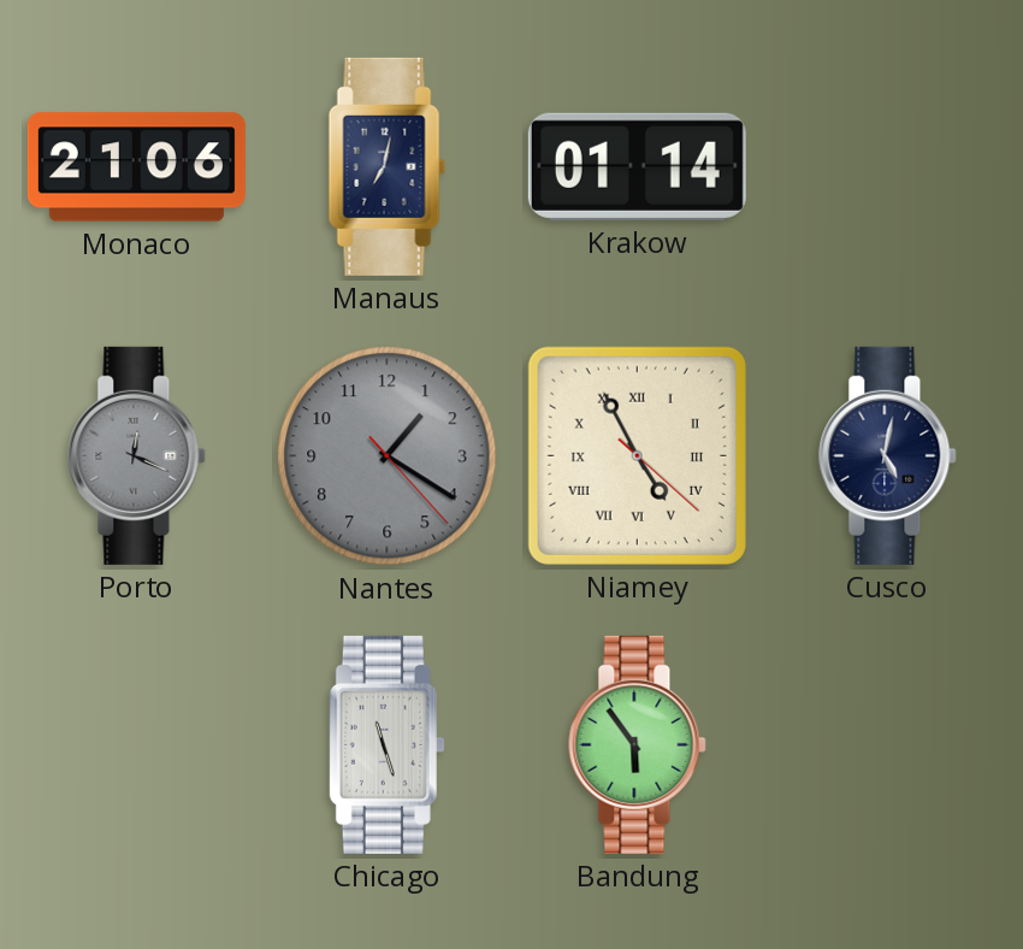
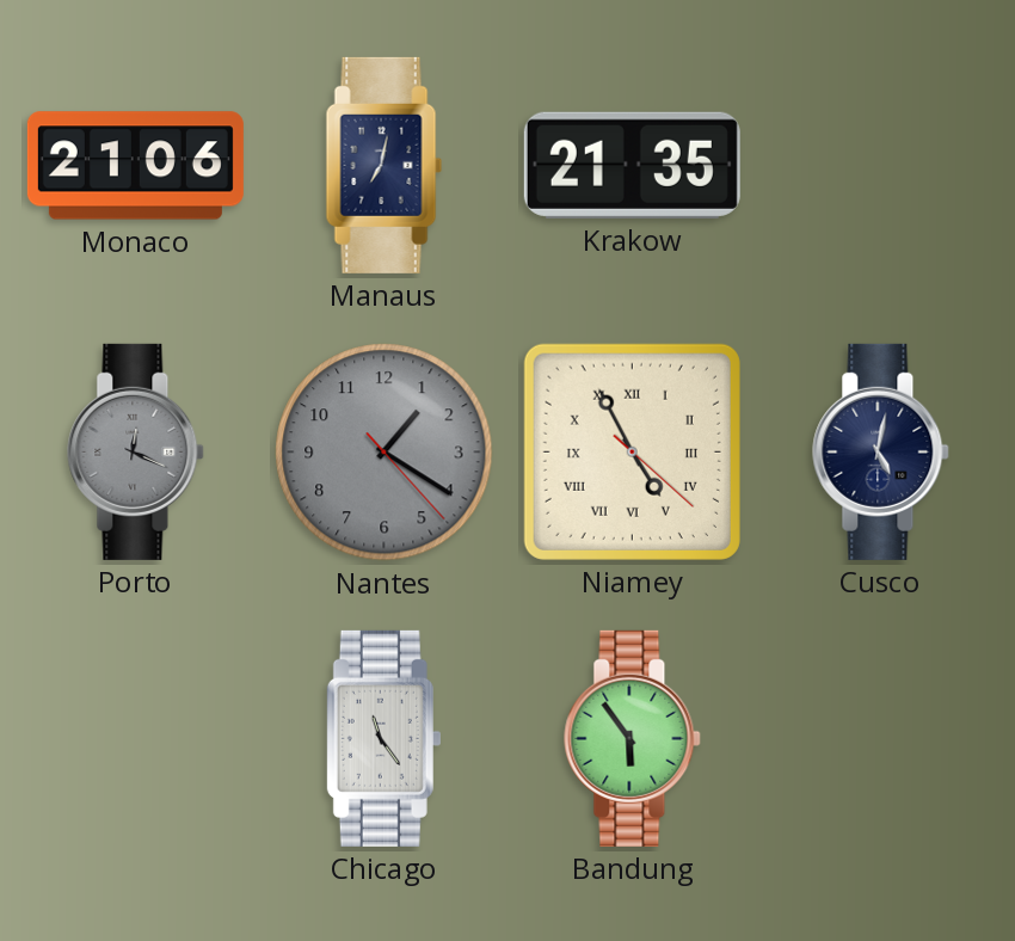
Krakow: 01:14 -> 21:35 (632, 165)
Chicago: 11:27 -> 11:24 (383, 738)
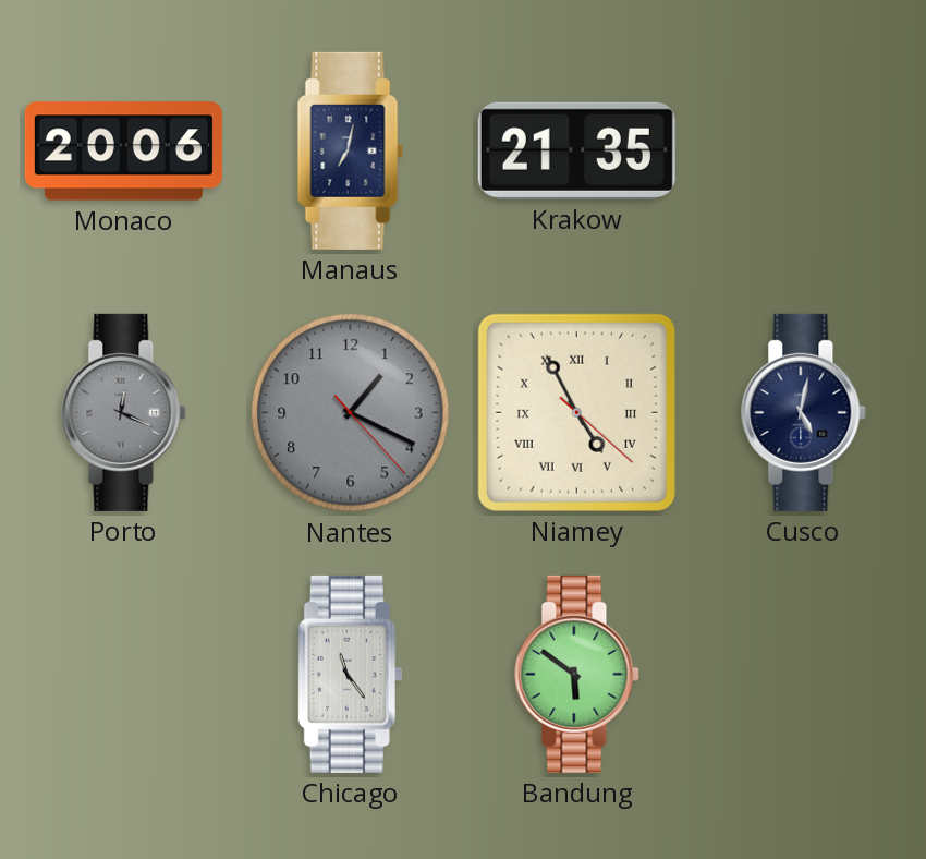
Monaco: 21:06 -> 20:06 (123, 152)
Nantes: 1:20 -> 1:19 (351, 413)
Bandung: 5:54 -> 5:51 (577, 674)
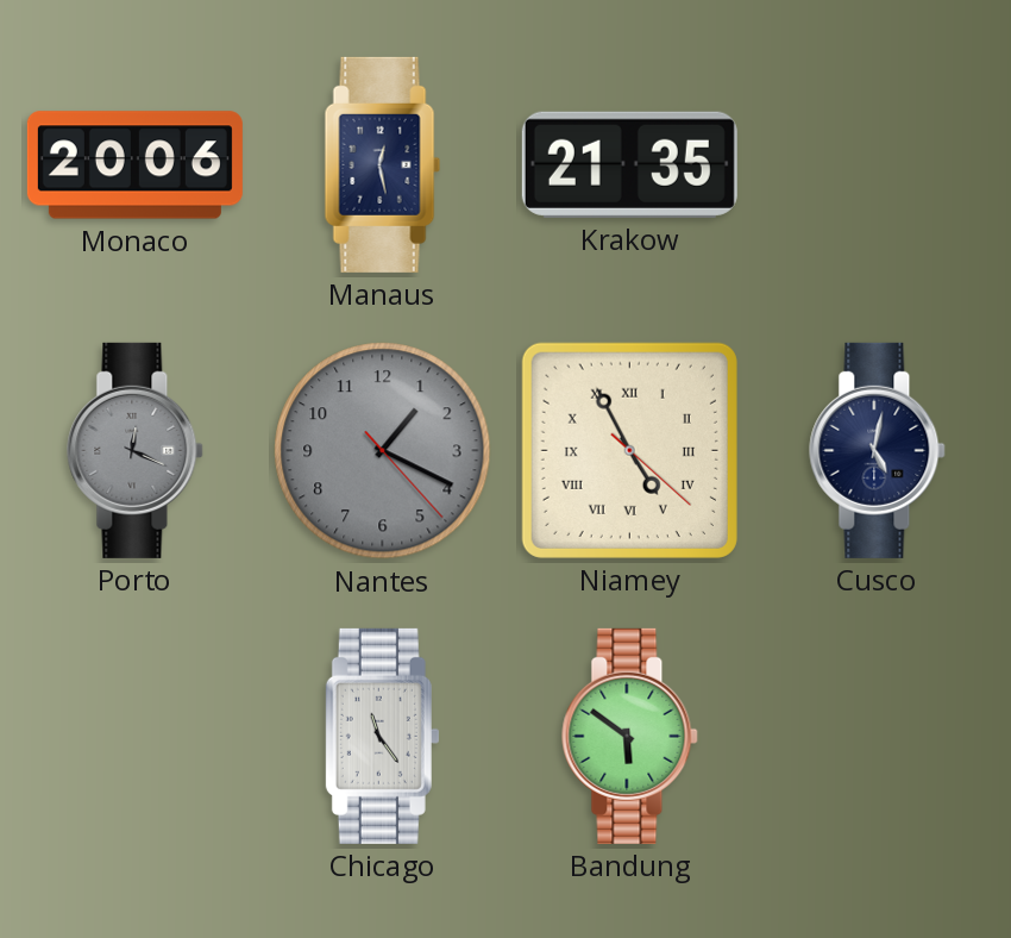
Manaus: 7:02 -> 12:28 (383, 164)
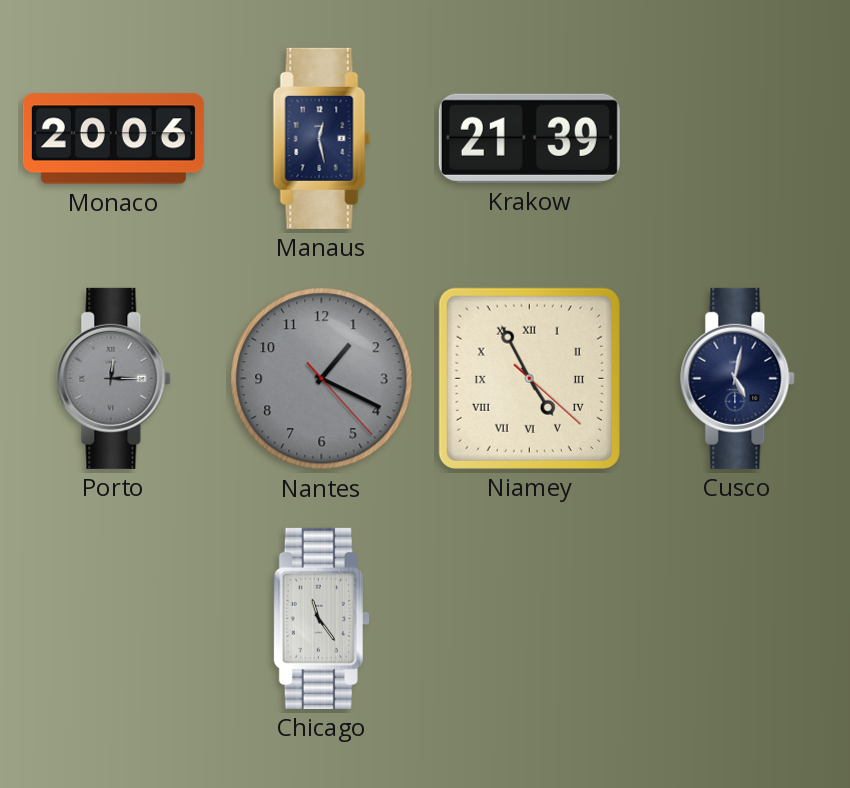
Krakow: 21:35 -> 21:39 (529, 138)
Porto: 12:19 -> 12:15 (114, 378)
Bandung: 5:51 -> none (630, 736)
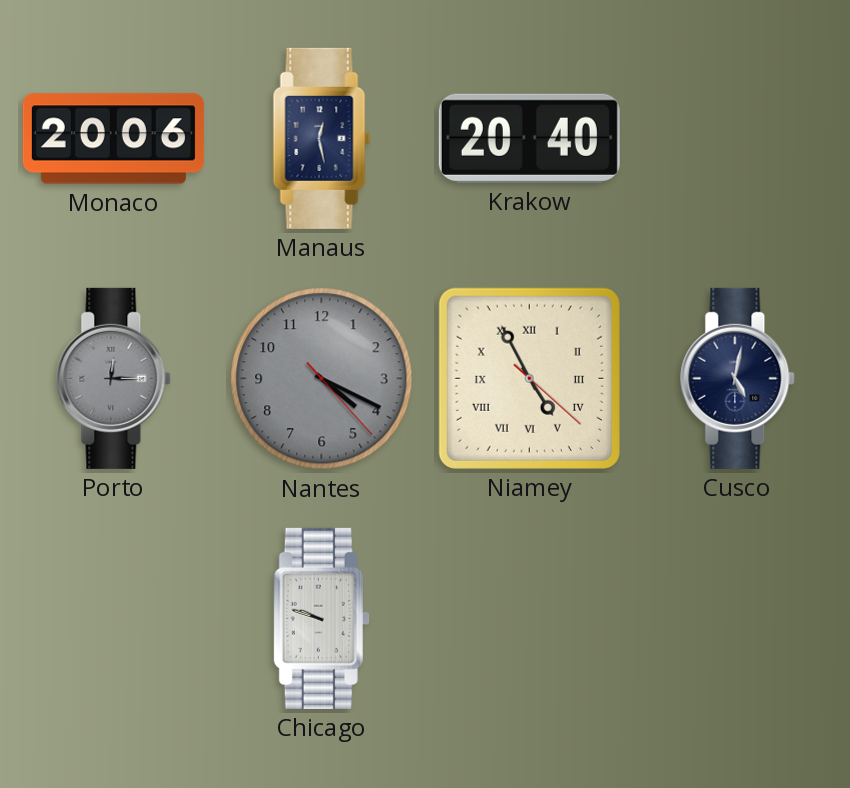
Krakow: 21:39 -> 20:40 (529, 138)
Nantes: 1:19 -> 4:19 (322, 379)
Chicago: 11:24 -> 9:48 (321, 618)
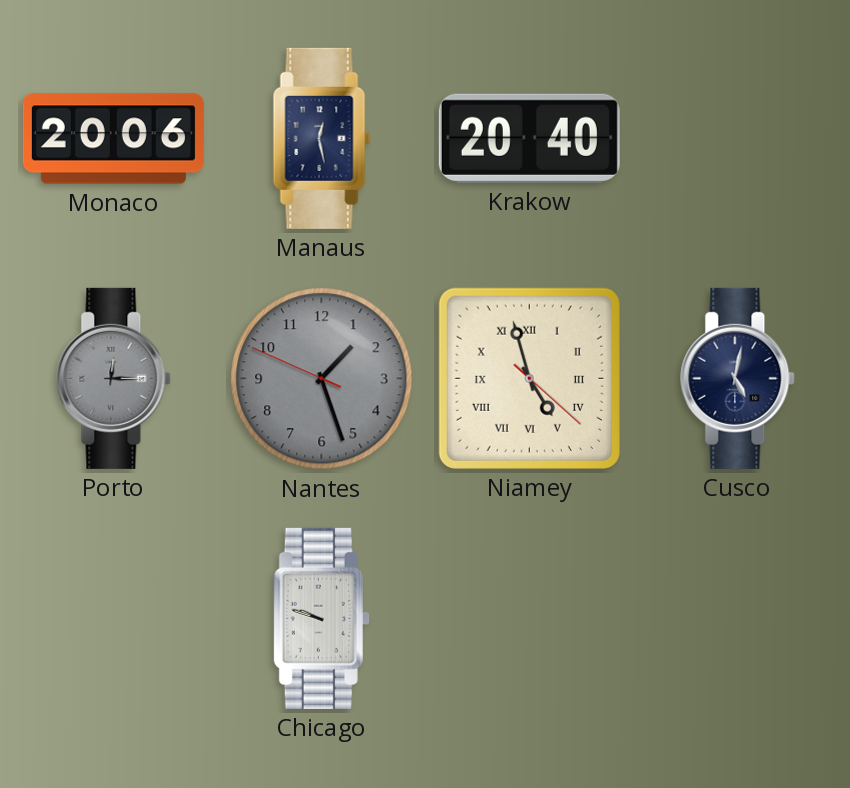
Nantes: 4:19 -> 1:26 (322, 379)
Niamey: 4:55 -> 4:57 (529, 378)
